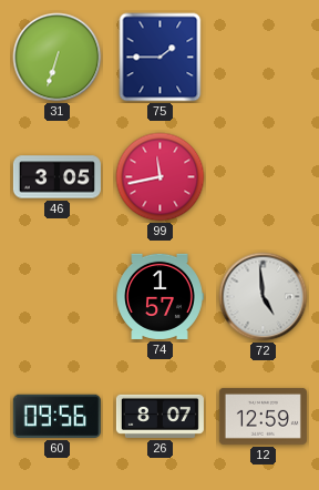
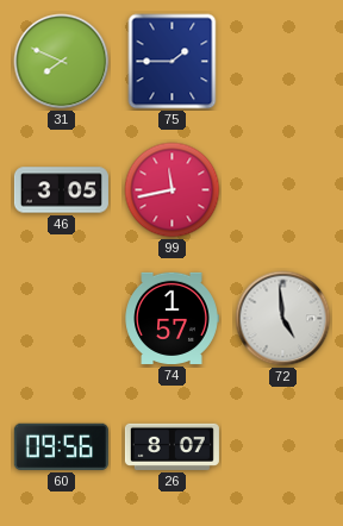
31: 6:33 -> 7:49 (62, 62)
12: 12:59 -> none (263, 416)
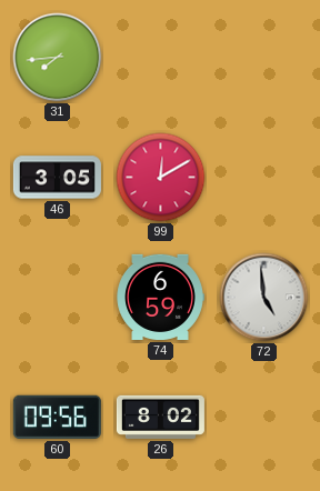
31: 7:49 -> 7:44 (58, 58)
75: 1:45 -> none (173, 62)
99: 11:43 -> 12:10 (161, 178)
74: 1:57 -> 6:59 (160, 297)
26: 8:07 -> 8:02 (160, 417)
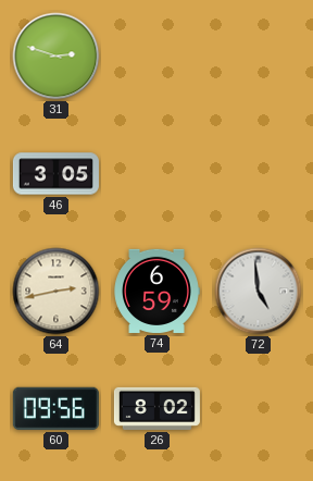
31: 7:44 -> 2:48 (57, 57)
99: 12:10 -> none (161, 178)
64: none -> 2:43 (57, 292)
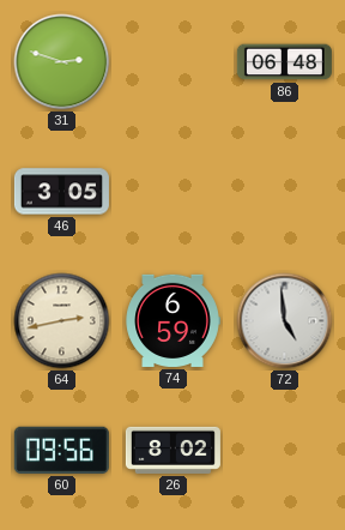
86: none -> 06:48 (284, 62)
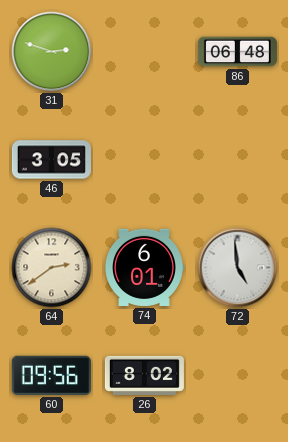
64: 2:43 -> 2:39 (52, 268)
74: 6:59 -> 6:01 (144, 267)
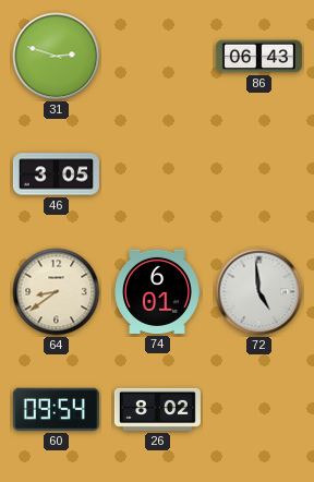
86: 06:48 -> 06:43 (258, 57)
64: 2:39 -> 8:39 (57, 292)
60: 09:56 -> 09:54 (56, 409)
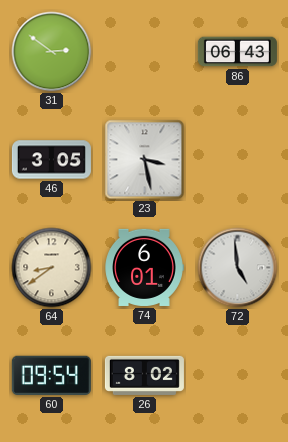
31: 2:48 -> 2:51 (52, 52)
23: none -> 3:28 (145, 160)
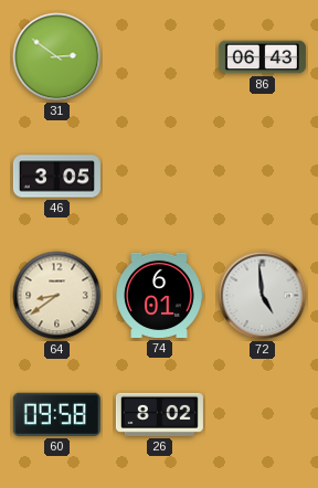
23: 3:28 -> none (145, 160)
60: 09:54 -> 09:58 (56, 414)
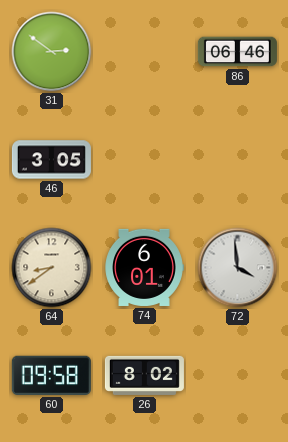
86: 06:43 -> 06:46 (237, 52)
72: 4:59 -> 3:59 (238, 268)
